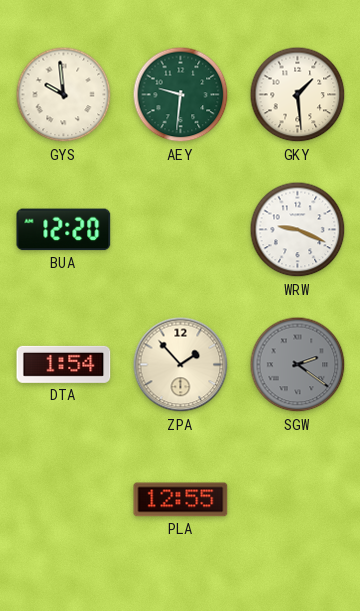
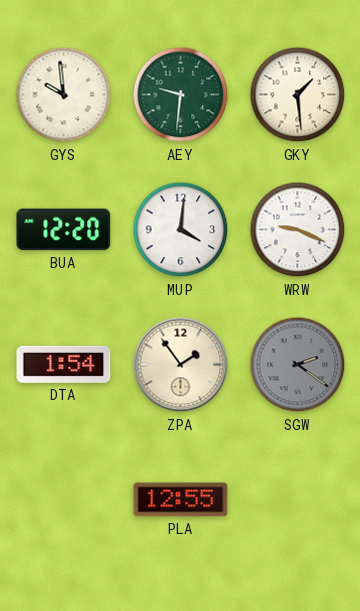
MUP: none -> 4:01 (181, 230)
ZPA: 1:53 -> 1:54 (181, 365)
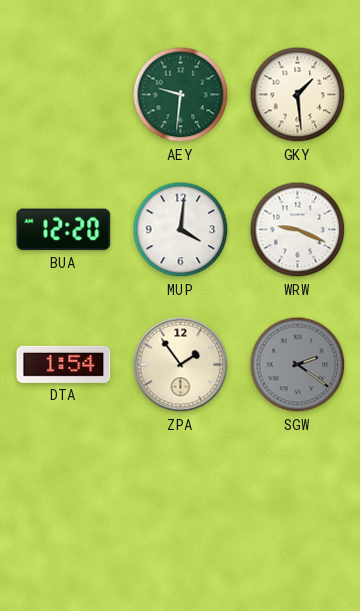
GYS: 9:59 -> none (64, 95)
PLA: 12:55 -> none (181, 500)
